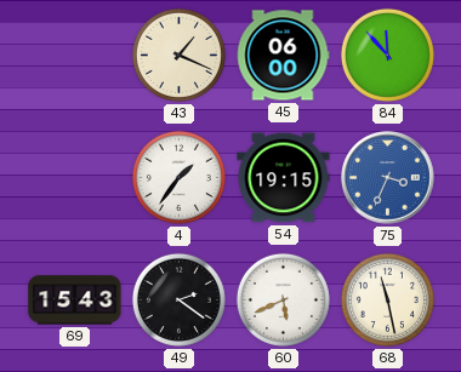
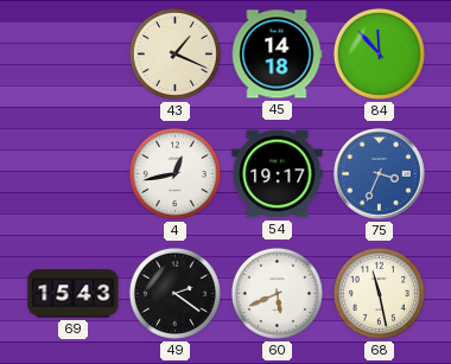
45: 06:00 -> 14:18 (277, 55)
4: 1:36 -> 12:43 (174, 173)
54: 19:15 -> 19:17 (278, 174)
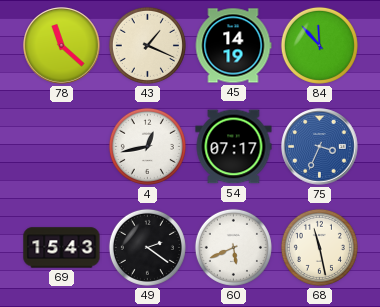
78: none -> 11:22 (62, 46)
45: 14:18 -> 14:19 (233, 46)
54: 19:17 -> 07:17 (234, 147)
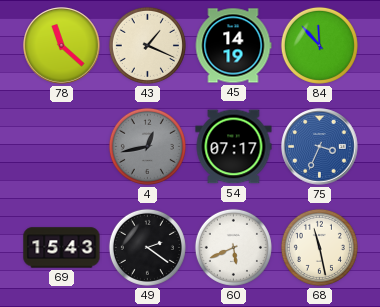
4 dial: white -> grey (147, 146)
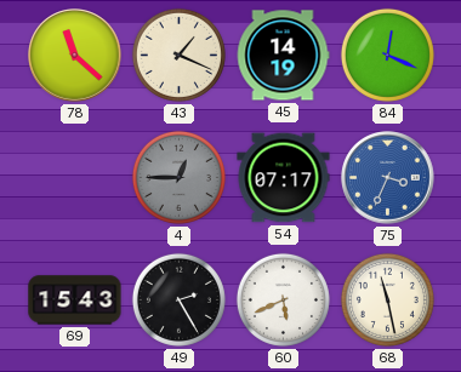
84: 11:53 -> 12:19 (387, 55)
4: 12:43 -> 12:45 (178, 177)
49: 2:21 -> 2:25 (178, 299)
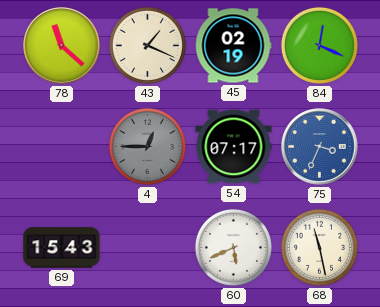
45: 14:19 -> 02:19 (233, 46)
49: 2:25 -> none (178, 299)
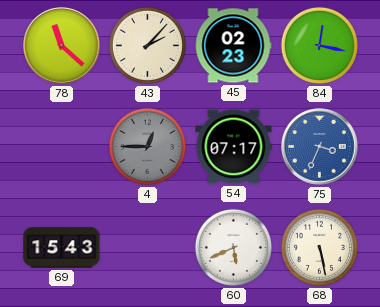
43: 1:19 -> 2:07 (147, 45)
45: 02:19 -> 02:23 (233, 46)
84: 12:19 -> 12:17 (319, 45)
68: 11:28 -> 5:28 (319, 247)
